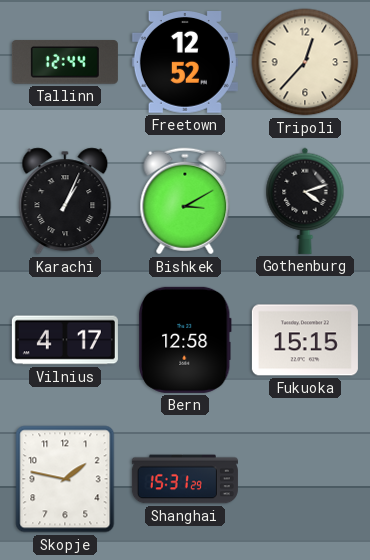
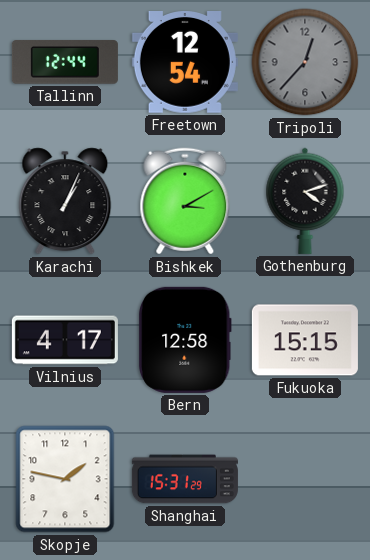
Freetown: 12:52 -> 12:54 (185, 63)
Tripoli dial: cream -> grey (305, 62)
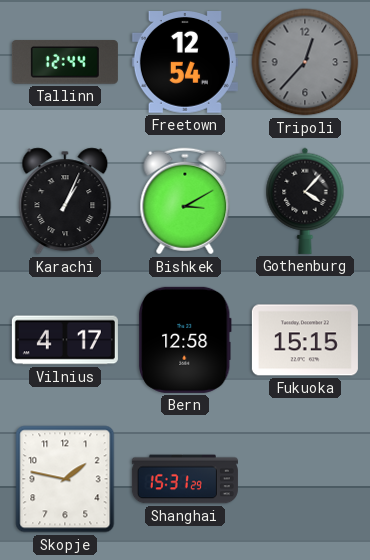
Gothenburg: 4:12 -> 4:07 (305, 201)
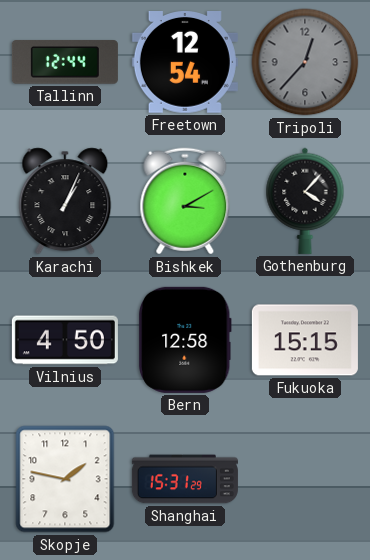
Vilnius: 4:17 -> 4:50 (65, 340)
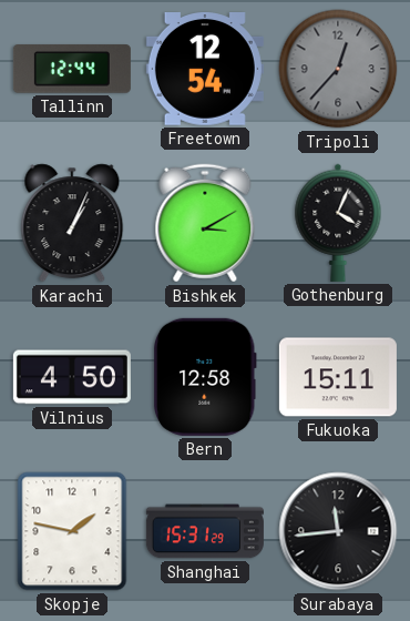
Gothenburg: 4:07 -> 4:04 (338, 223)
Fukuoka: 15:15 -> 15:11 (338, 377)
Surabaya: none -> 11:44 (338, 531)
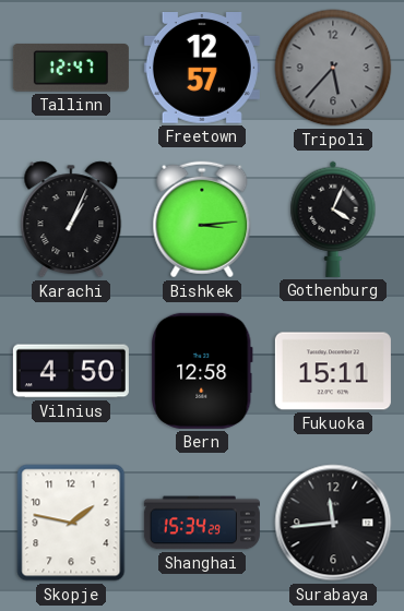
Tallinn: 12:44 -> 12:47 (71, 68)
Freetown: 12:54 -> 12:57 (202, 69)
Tripoli: 12:37 -> 5:37 (333, 68)
Bishkek: 3:10 -> 3:14 (202, 219)
Shanghai: 15:31 -> 15:34 (202, 523)
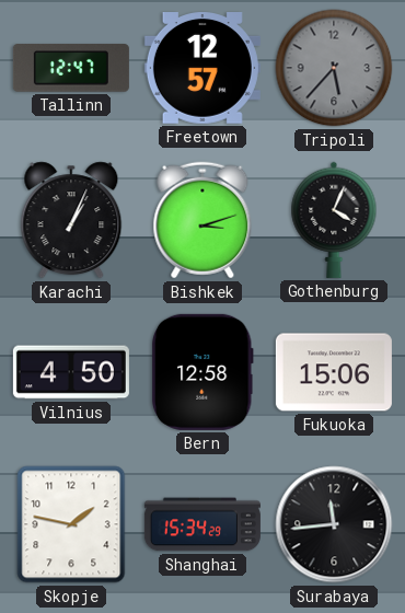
Bishkek: 3:14 -> 3:12 (202, 220)
Fukuoka: 15:11 -> 15:06 (334, 372)
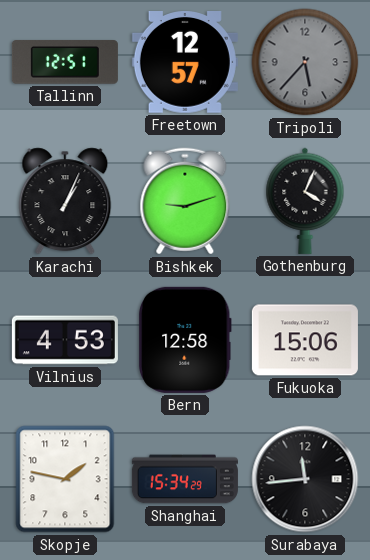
Tallinn: 12:47 -> 12:51 (65, 62)
Bishkek: 3:12 -> 9:12 (185, 201)
Vilnius: 4:50 -> 4:53 (65, 340)
